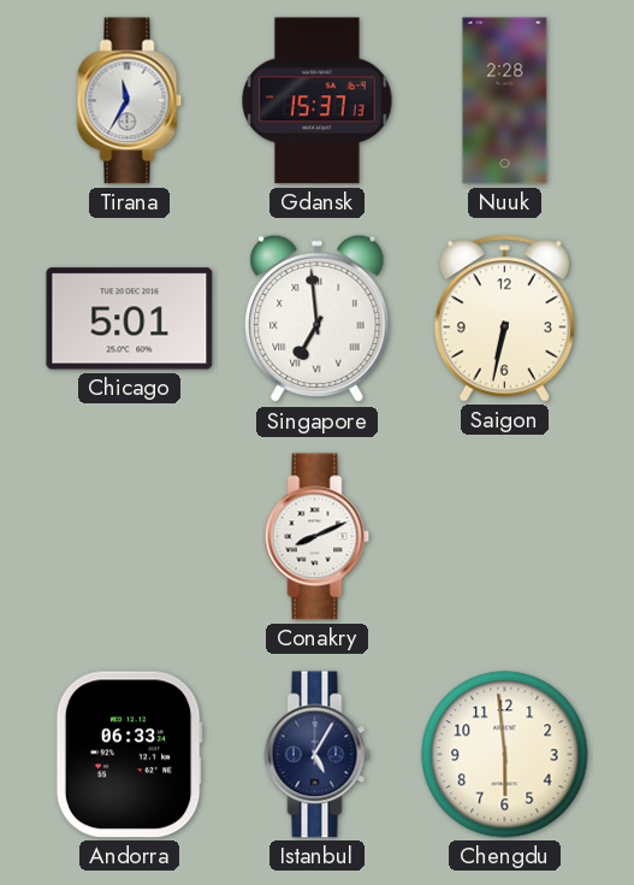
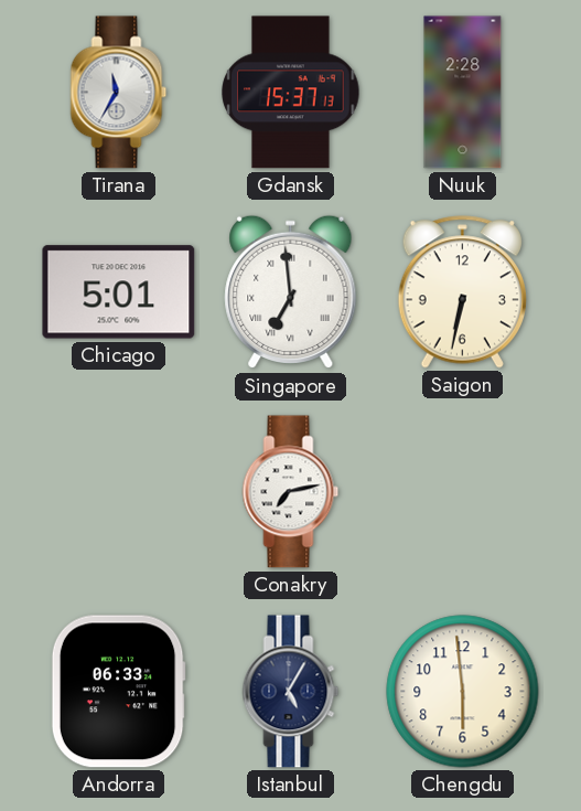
Conakry: 8:11 -> 7:13 (291, 492)
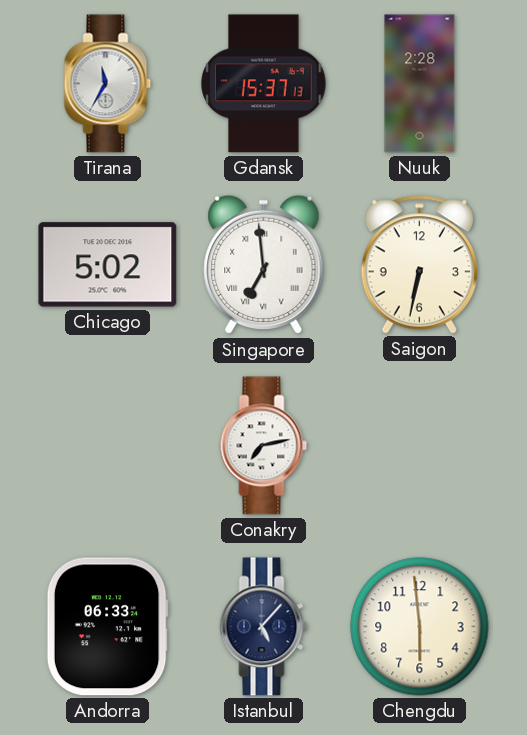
Chicago: 5:01 -> 5:02 (108, 265)
Istanbul: 5:05 -> 5:07 (264, 627)
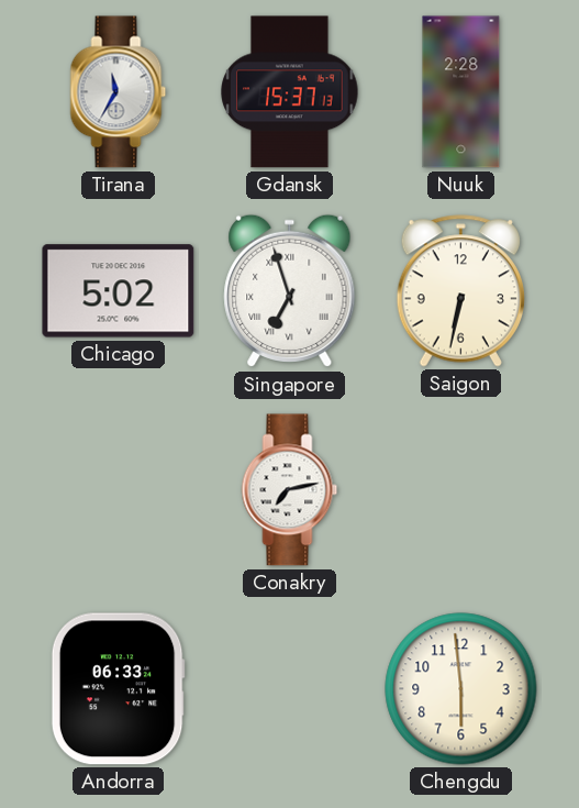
Singapore: 6:59 -> 6:57 (290, 291)
Istanbul: 5:07 -> none (264, 627)
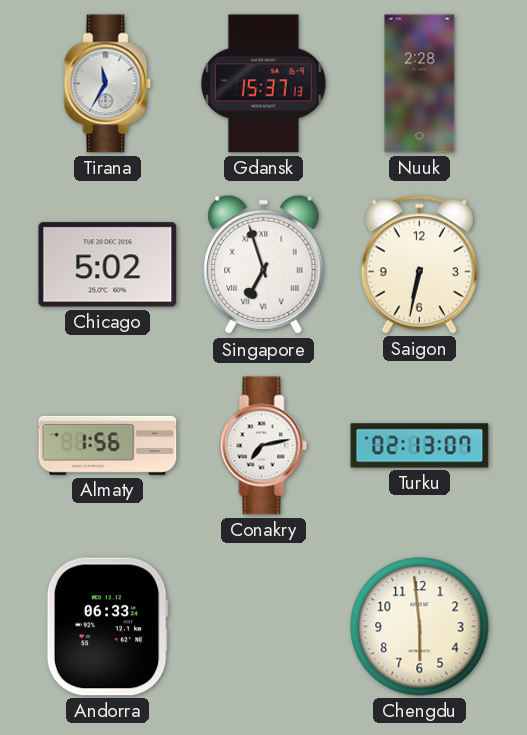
Almaty: none -> 1:56 (108, 445)
Turku: none -> 02:13 (420, 446)
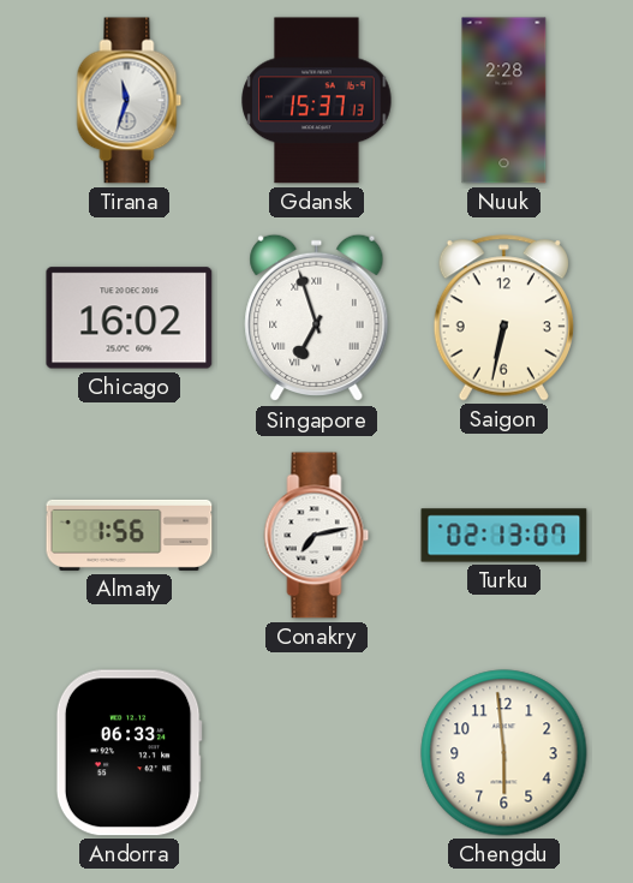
Tirana: 11:35 -> 11:33 (130, 101)
Chicago: 5:02 -> 16:02 (130, 318)
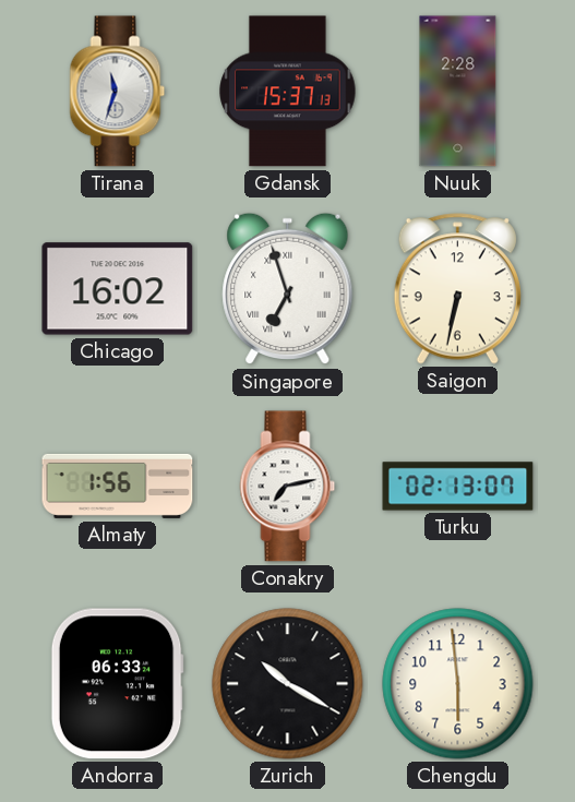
Zurich: none -> 10:20 (288, 684)
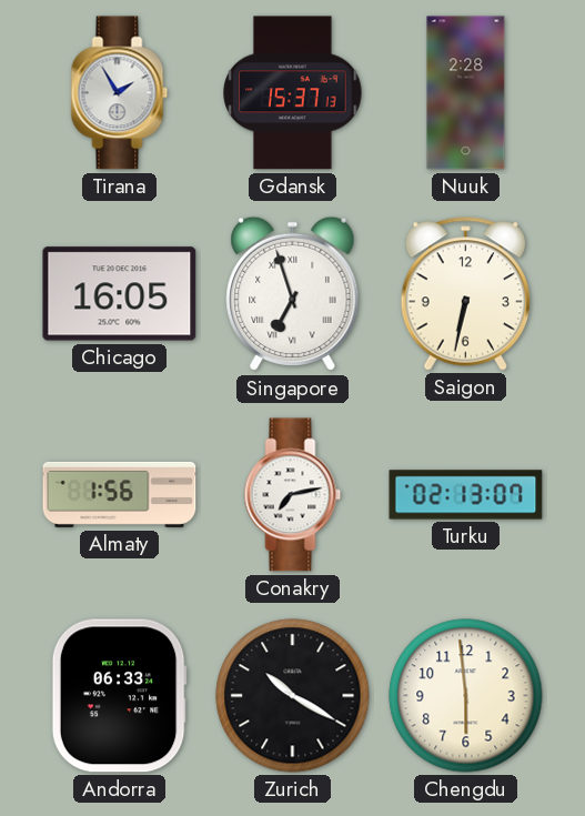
Tirana: 11:33 -> 1:55 (120, 93)
Chicago: 16:02 -> 16:05 (120, 294)
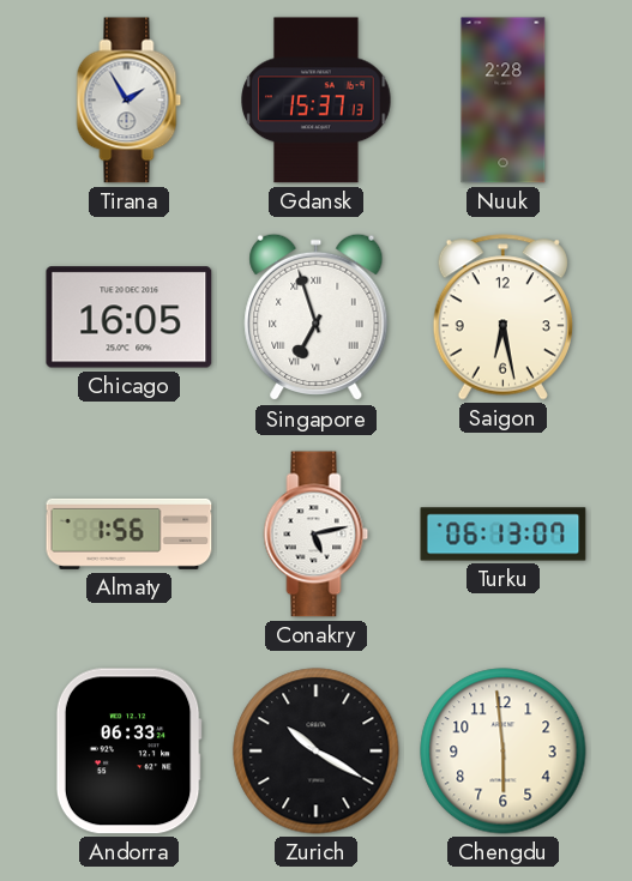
Saigon: 6:32 -> 6:28 (502, 318)
Conakry: 7:13 -> 5:13 (317, 535)
Turku: 02:13 -> 06:13 (504, 535)
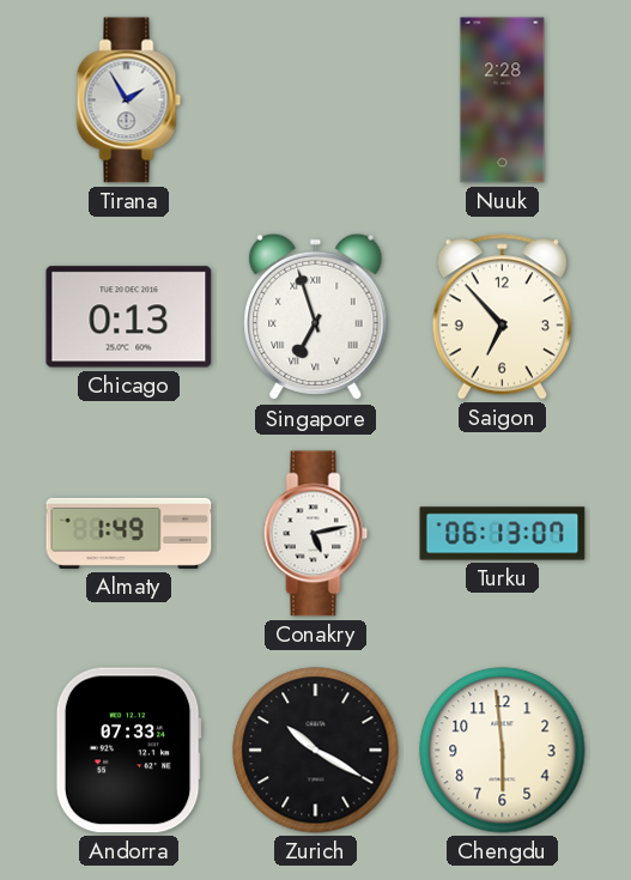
Gdansk: 15:37 -> none (317, 101)
Chicago: 16:05 -> 0:13 (129, 317)
Saigon: 6:28 -> 6:53 (502, 317)
Almaty: 1:56 -> 1:49 (129, 533)
Andorra: 06:33 -> 07:33 (128, 751)
